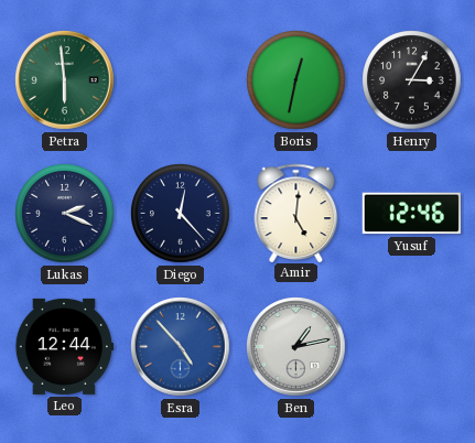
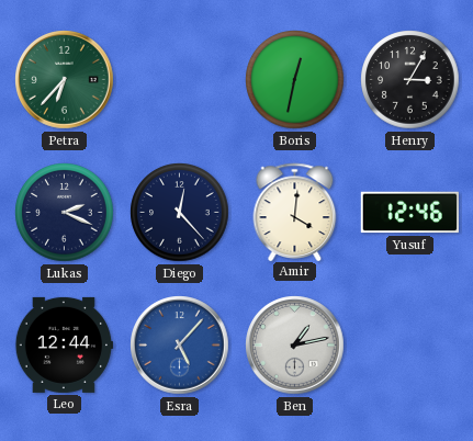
Petra: 5:59 -> 6:37 (65, 80)
Amir: 5:01 -> 4:01 (295, 212)
Esra: 4:53 -> 5:07 (180, 346)
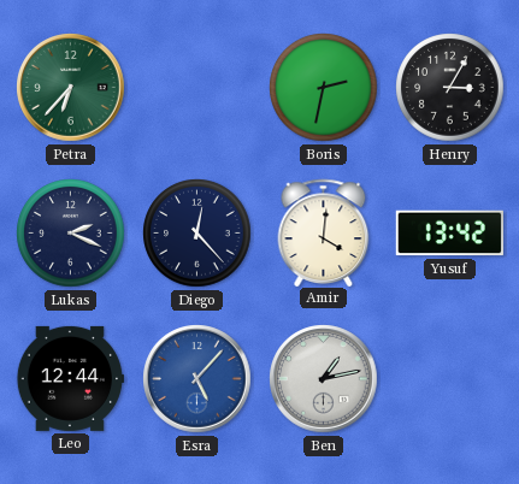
Boris: 12:32 -> 2:32 (324, 88)
Yusuf: 12:46 -> 13:42 (449, 234)
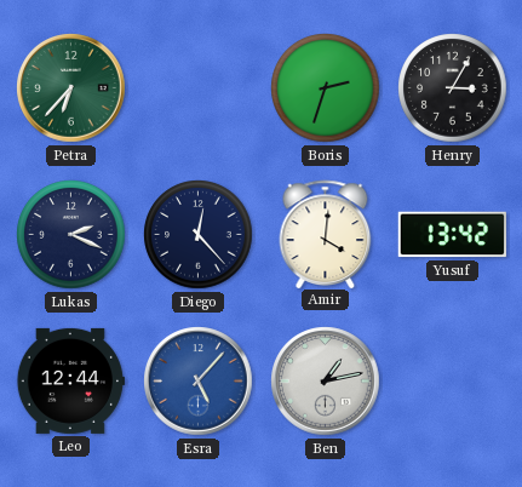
Boris: 2:32 -> 2:33 (326, 88)
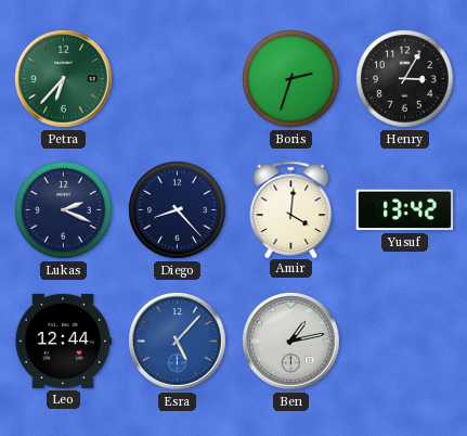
Diego: 12:23 -> 8:23 (178, 210)
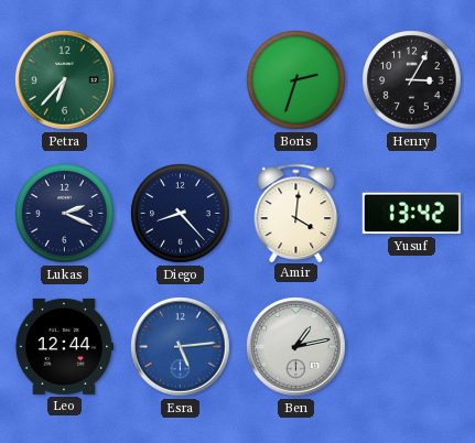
Esra: 5:07 -> 5:14 (181, 347)
